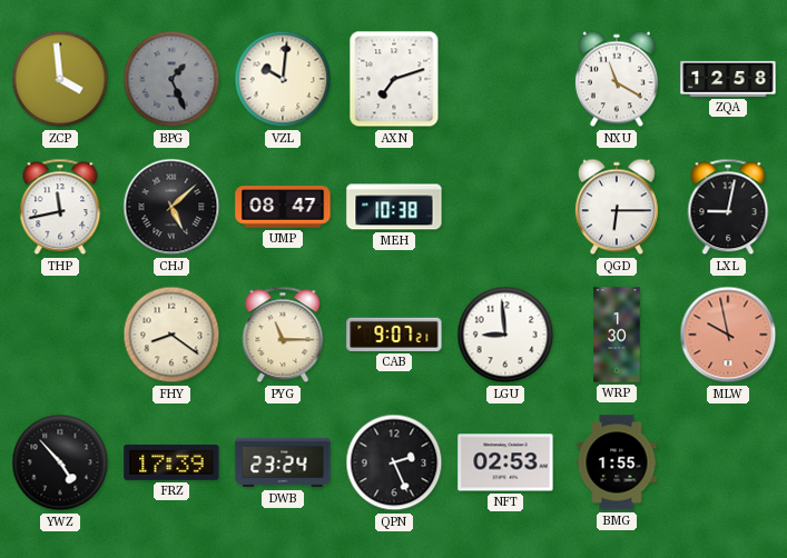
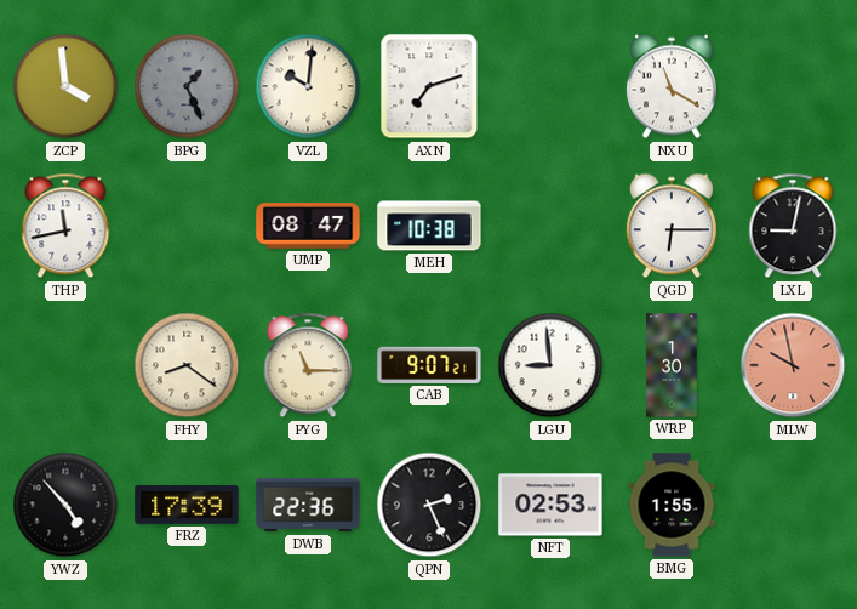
ZQA: 12:58 -> none (728, 79)
CHJ: 5:08 -> none (171, 207)
DWB: 23:24 -> 22:36 (308, 505)
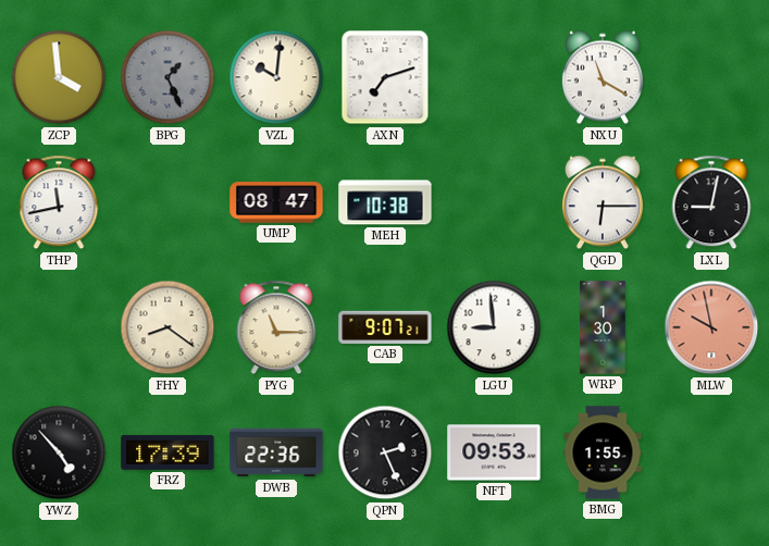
NFT: 02:53 -> 09:53 (494, 452)
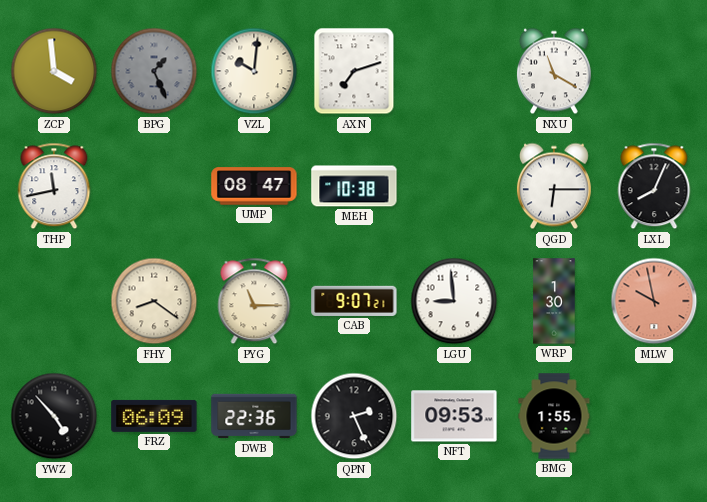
LXL: 9:02 -> 8:04 (654, 186)
FRZ: 17:39 -> 06:09 (154, 416)
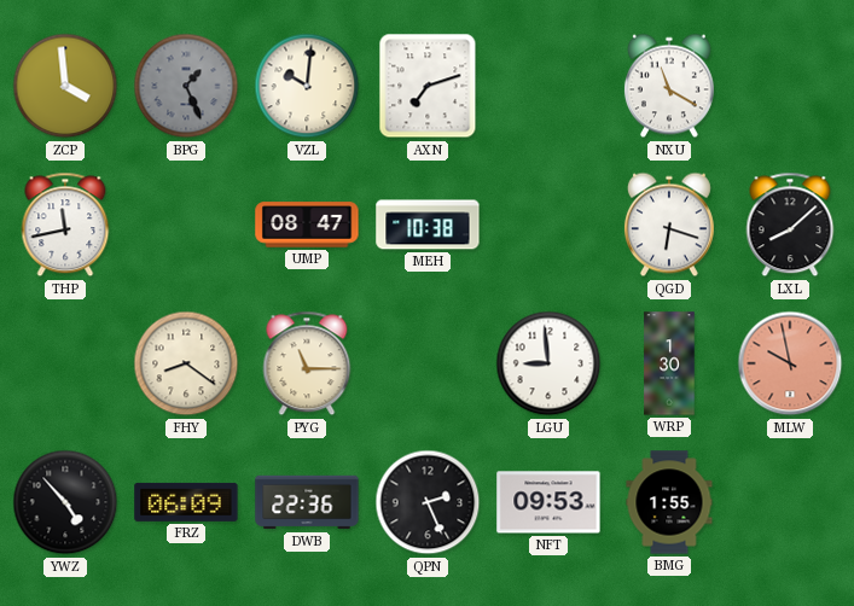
QGD: 6:15 -> 6:18 (669, 225)
LXL: 8:04 -> 8:08 (790, 225)
CAB: 9:07 -> none (354, 301)
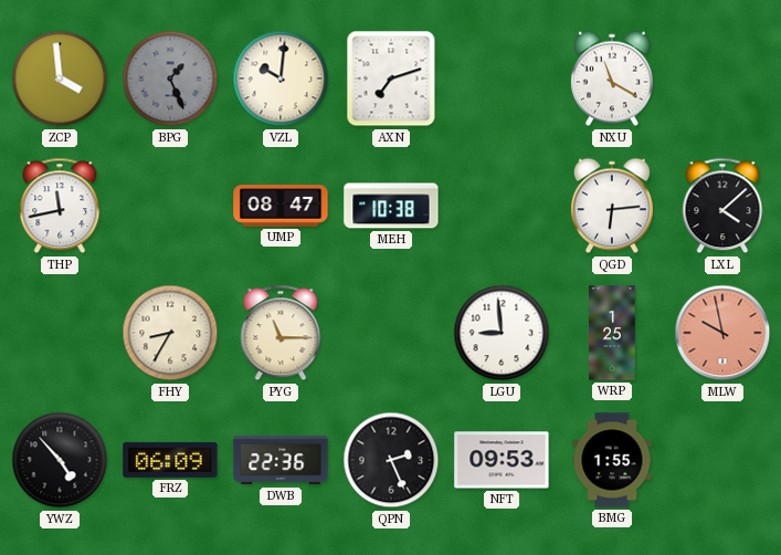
QGD: 6:18 -> 6:14 (612, 206)
LXL: 8:08 -> 4:08 (722, 206)
FHY: 8:21 -> 8:35 (170, 333)
WRP: 1:30 -> 1:25 (612, 333)
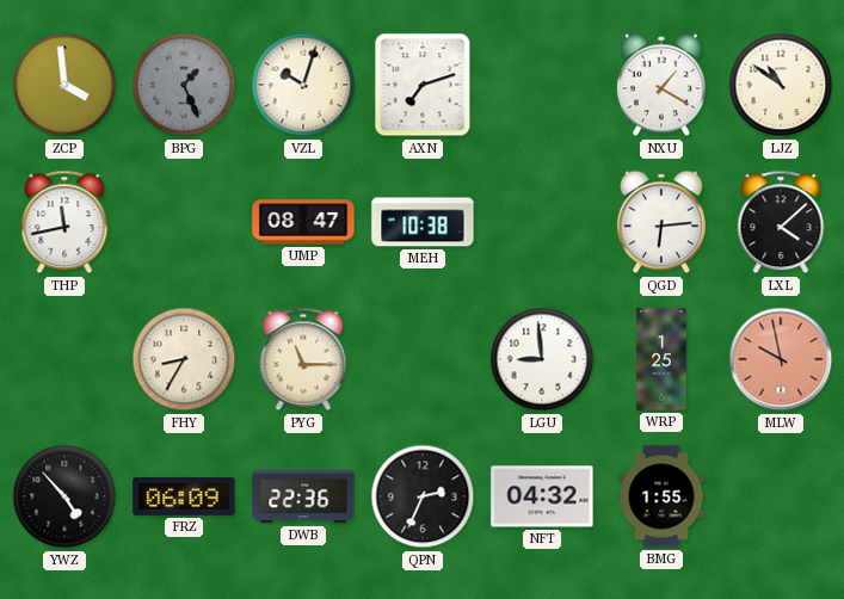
VZL: 10:01 -> 10:03 (303, 85)
NXU: 11:20 -> 1:20 (661, 85)
LJZ: none -> 10:51 (781, 85)
QPN: 2:26 -> 2:34 (423, 496)
NFT: 09:53 -> 04:32 (542, 496)
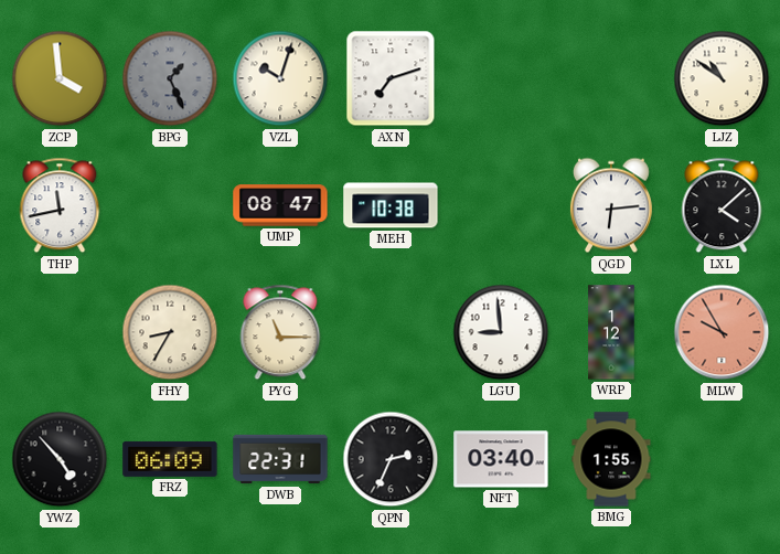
NXU: 1:20 -> none (661, 85)
WRP: 1:25 -> 1:12 (611, 332)
MLW: 9:58 -> 9:55 (722, 332)
DWB: 22:36 -> 22:31 (280, 459)
NFT: 04:32 -> 03:40 (501, 459)
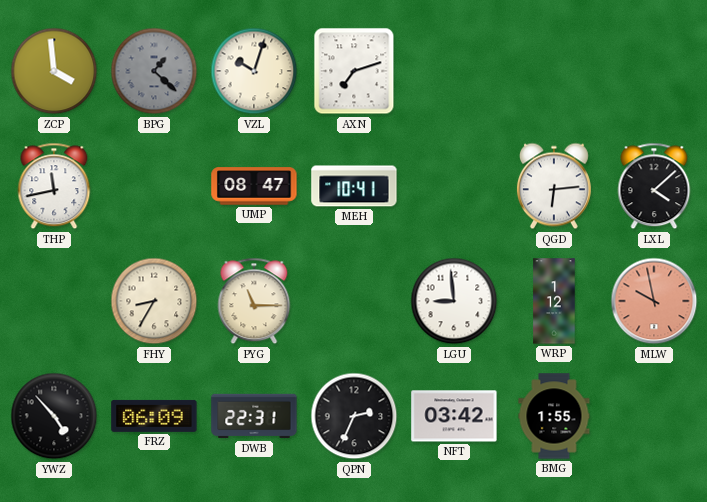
BPG: 1:26 -> 1:22 (154, 71)
LJZ: 10:51 -> none (722, 78)
MEH: 10:38 -> 10:41 (354, 186)
MLW: 9:55 -> 9:58 (654, 301)
NFT: 03:40 -> 03:42 (454, 416)
